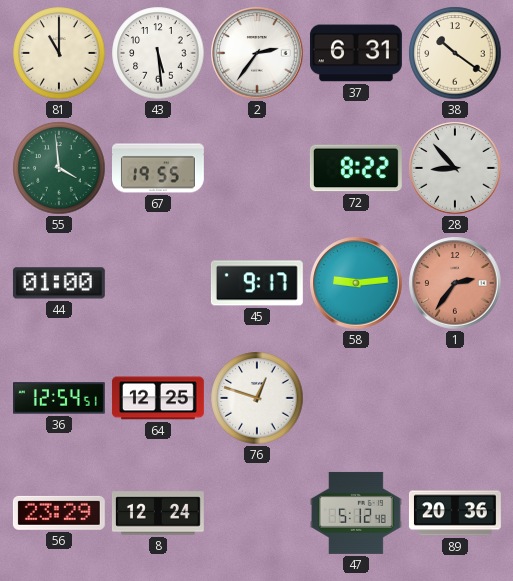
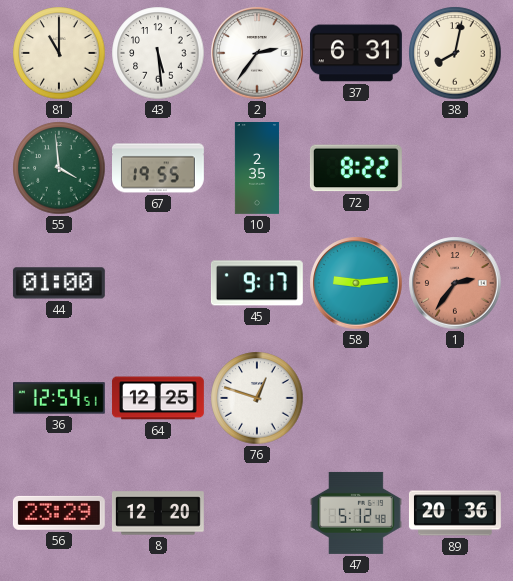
38: 10:21 -> 8:02 (455, 53)
10: none -> 2:35 (257, 169)
28: 8:53 -> none (455, 168)
8: 12:24 -> 12:20 (158, 513)
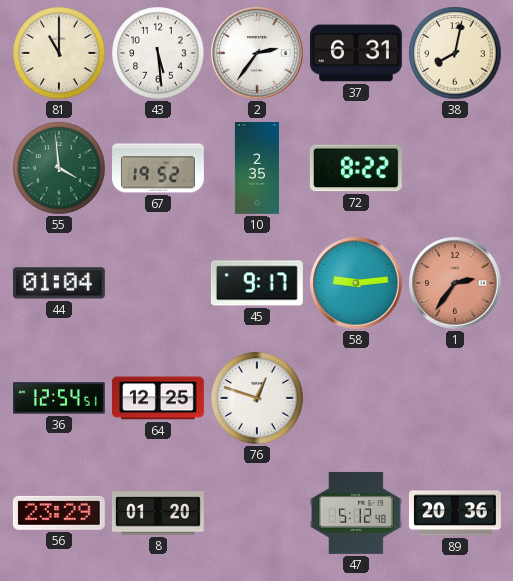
67: 19:55 -> 19:52 (159, 168)
44: 01:00 -> 01:04 (59, 283)
8: 12:20 -> 01:20 (158, 513)
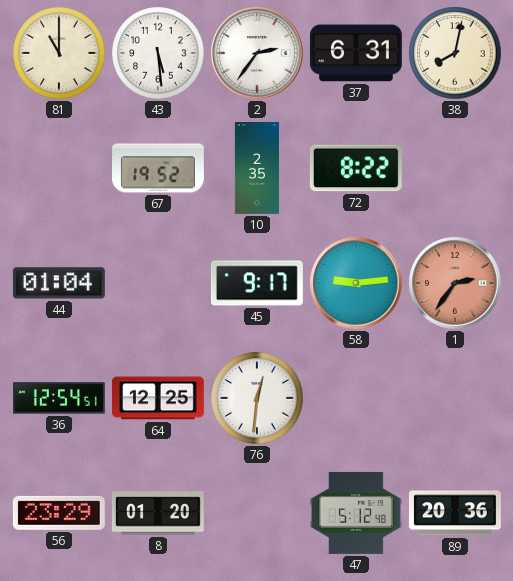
55: 3:59 -> none (59, 168)
76: 12:48 -> 12:31 (257, 398)
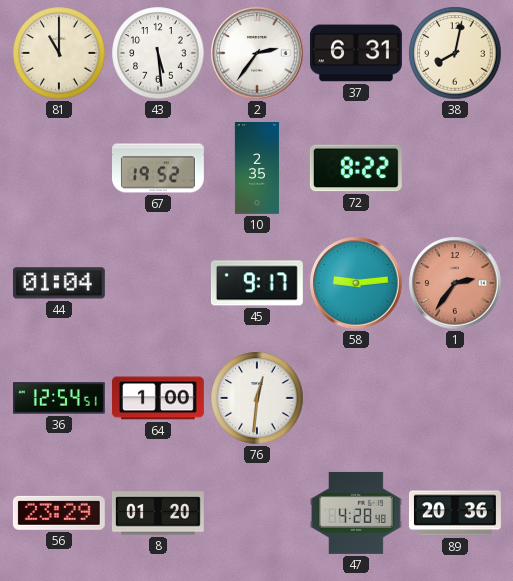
64: 12:25 -> 1:00 (158, 398)
47: 5:12 -> 4:28 (356, 513)
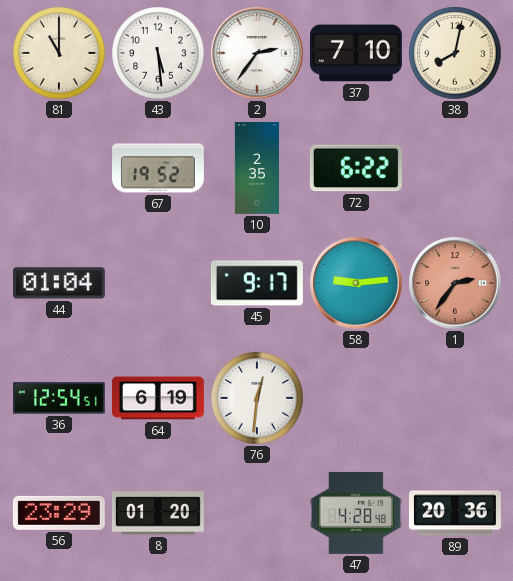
37: 6:31 -> 7:10 (356, 53)
72: 8:22 -> 6:22 (356, 168)
64: 1:00 -> 6:19 (158, 398)
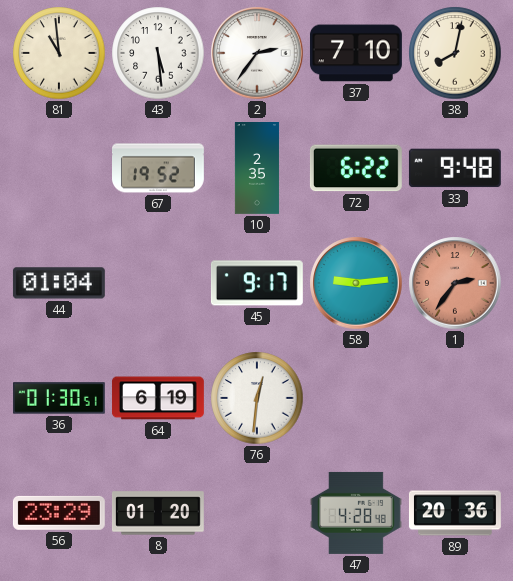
81: 11:00 -> 10:59 (59, 53)
33: none -> 9:48 (455, 168)
36: 12:54 -> 01:30 (60, 398)
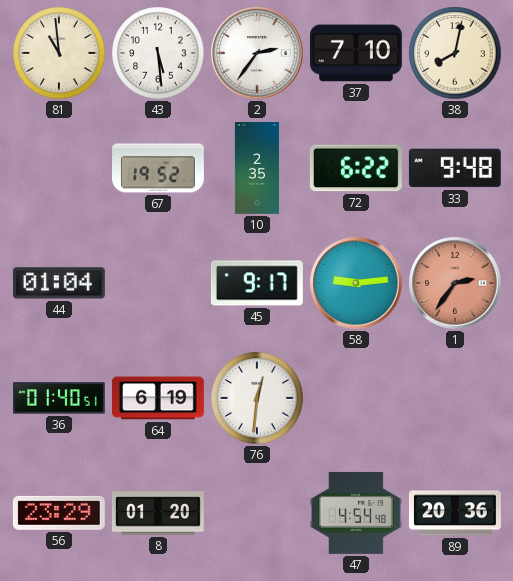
36: 01:30 -> 01:40 (60, 398)
47: 4:28 -> 4:54 (356, 513)
